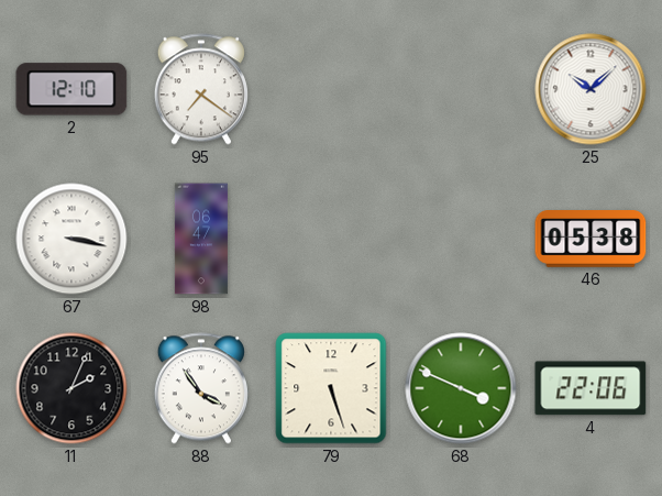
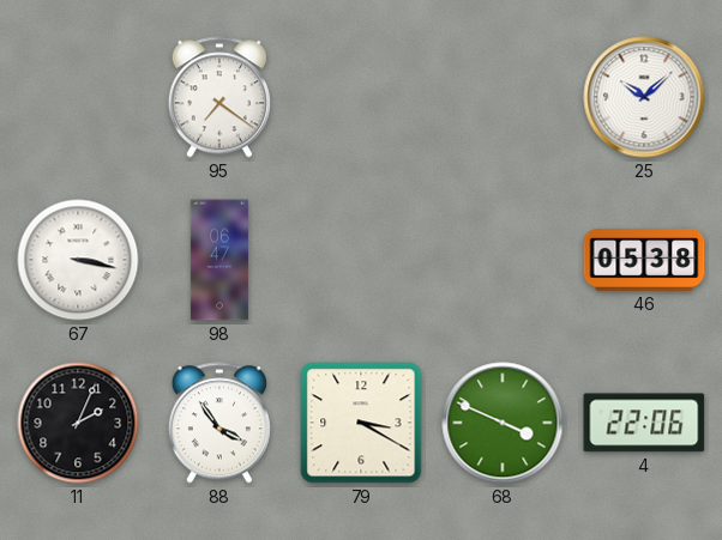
2: 12:10 -> none (71, 89)
79: 5:27 -> 3:20 (361, 423)
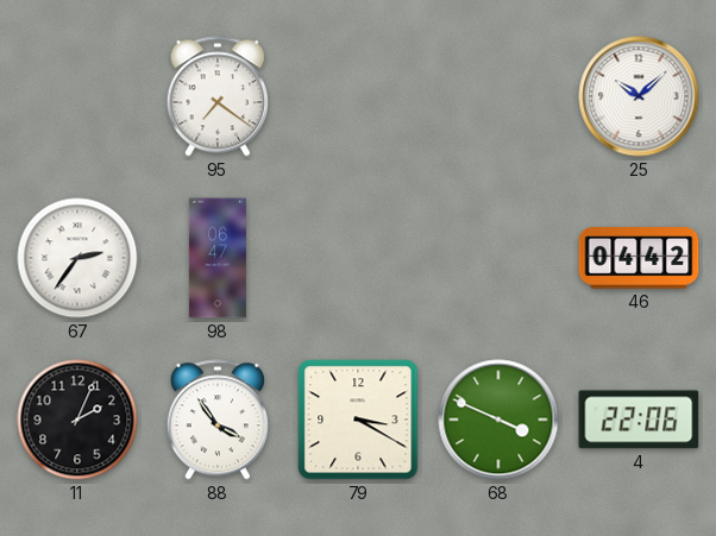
67: 3:17 -> 2:36 (77, 258)
46: 05:38 -> 04:42 (639, 259)
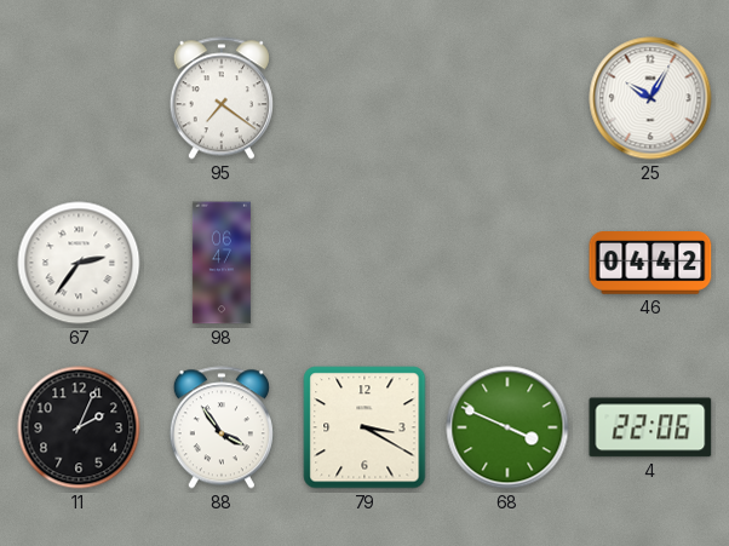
25: 10:08 -> 10:05 (650, 98)
